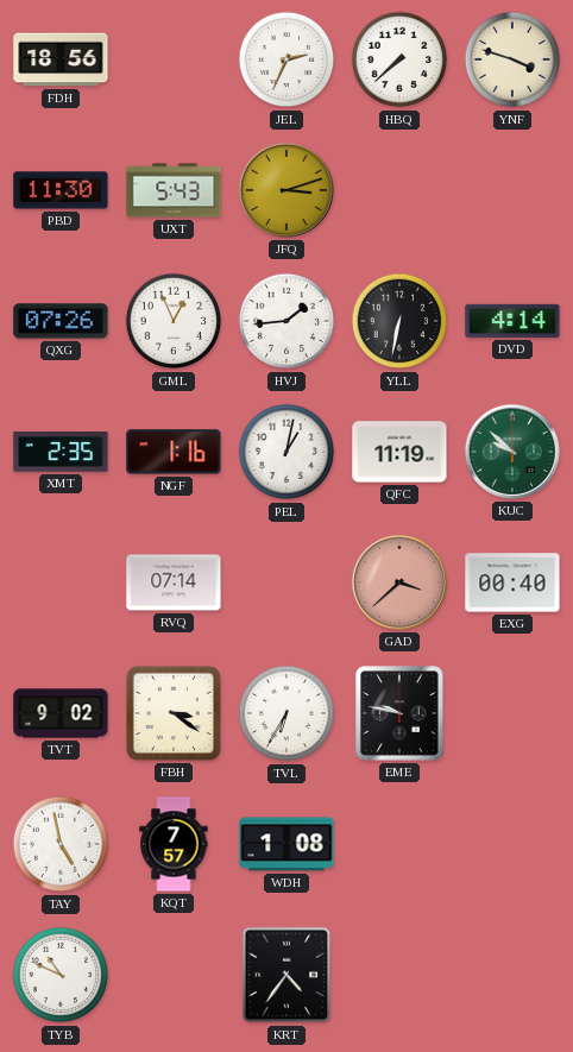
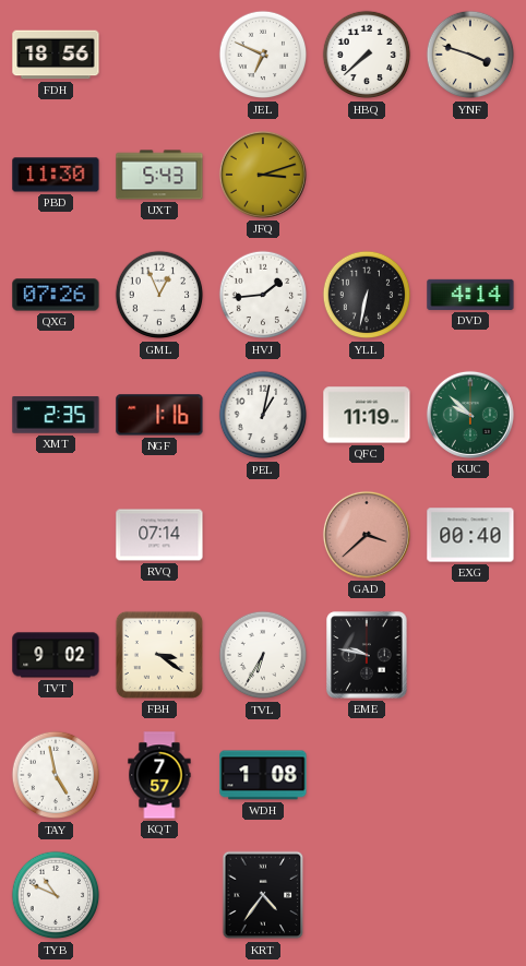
JEL: 2:34 -> 6:49 (263, 55)
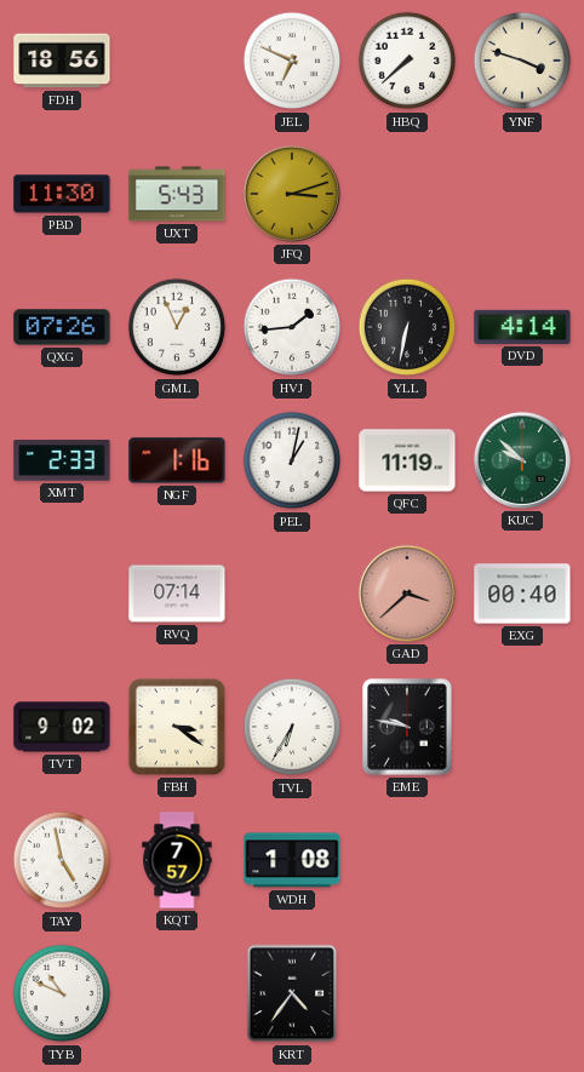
XMT: 2:35 -> 2:33 (62, 460)
